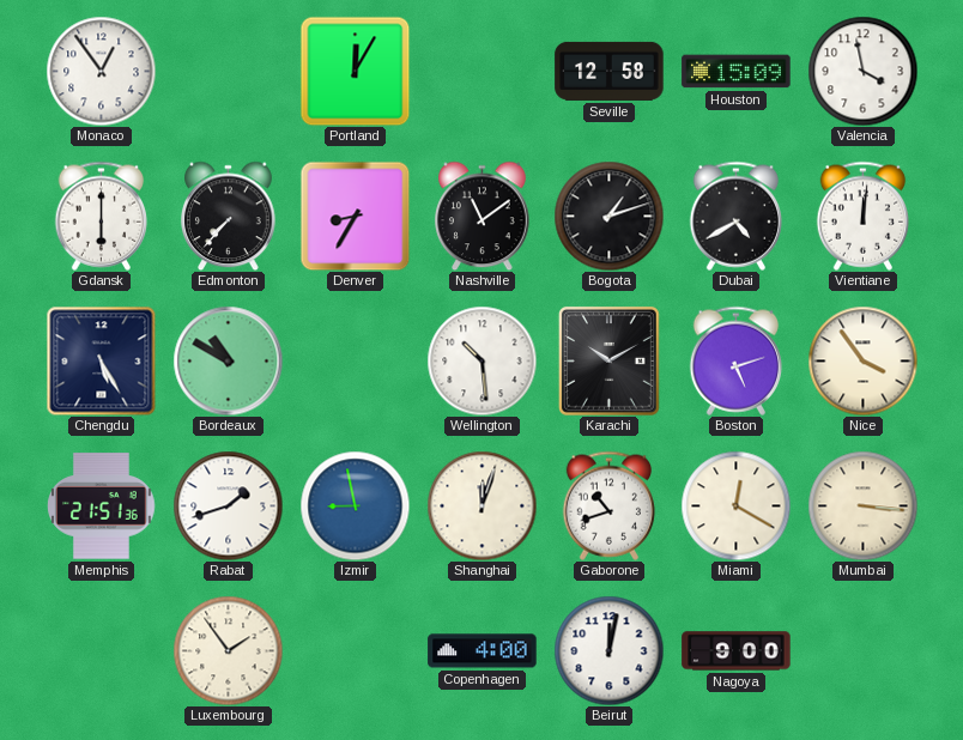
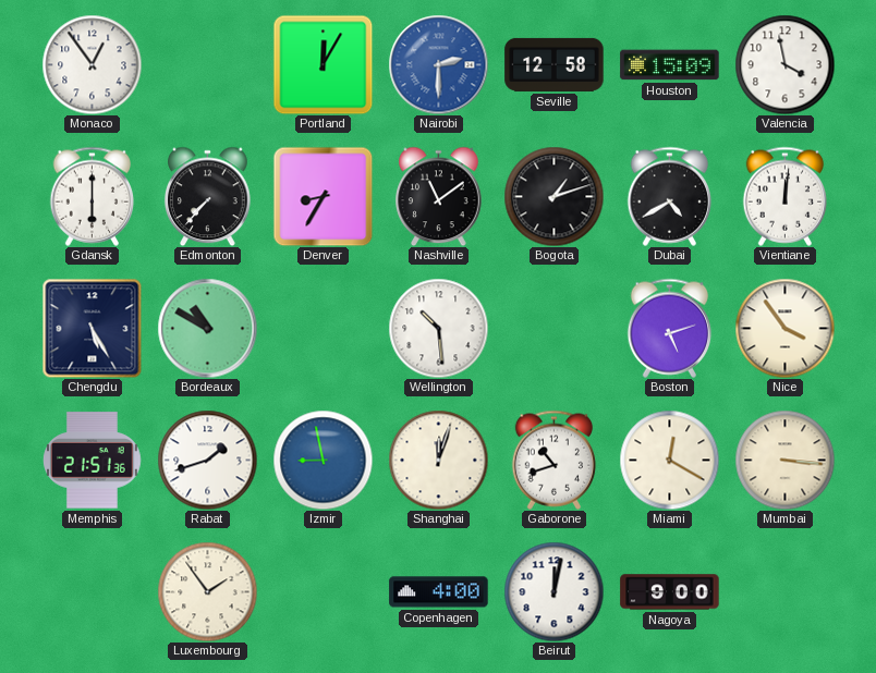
Nairobi: none -> 2:30 (438, 64)
Karachi: 10:10 -> none (608, 360)
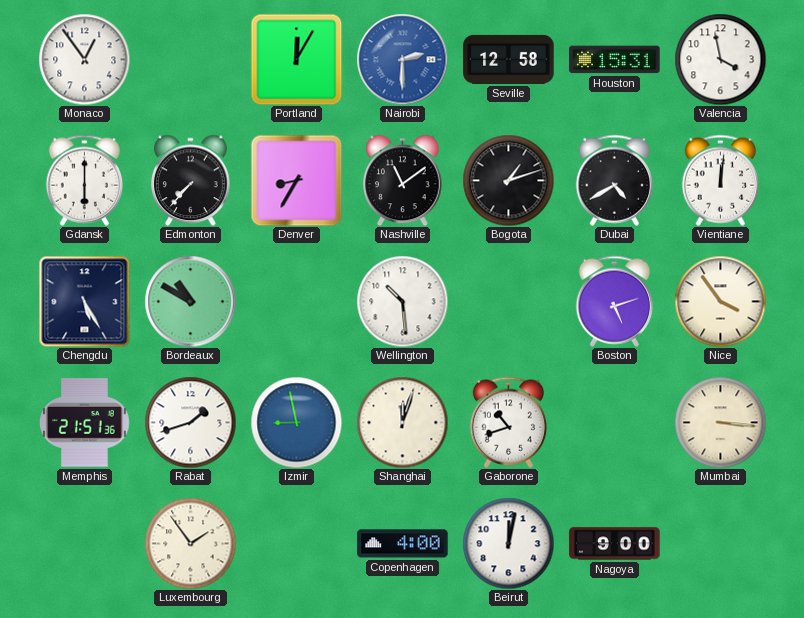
Houston: 15:09 -> 15:31 (615, 60)
Miami: 12:20 -> none (669, 460)
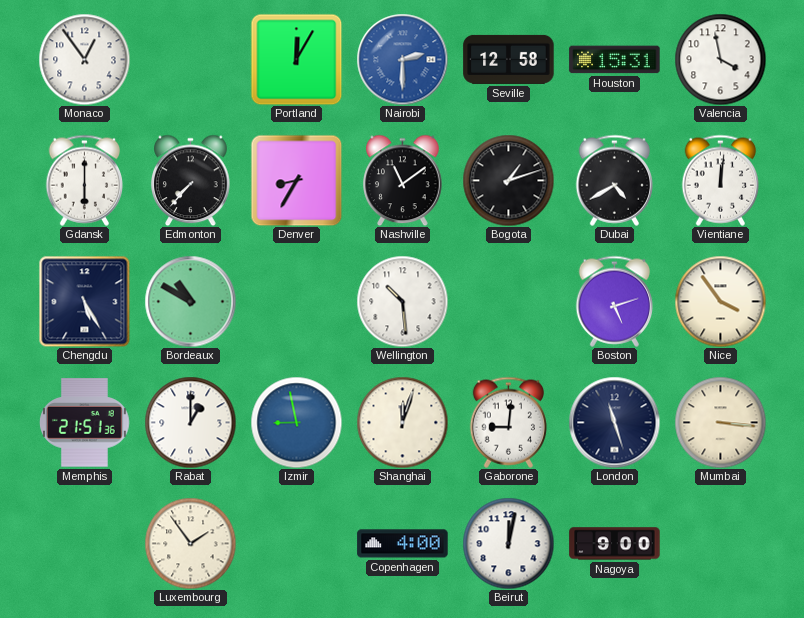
Rabat: 1:42 -> 1:00 (190, 422)
Gaborone: 10:42 -> 9:01 (509, 422)
London: none -> 11:27 (614, 422)
